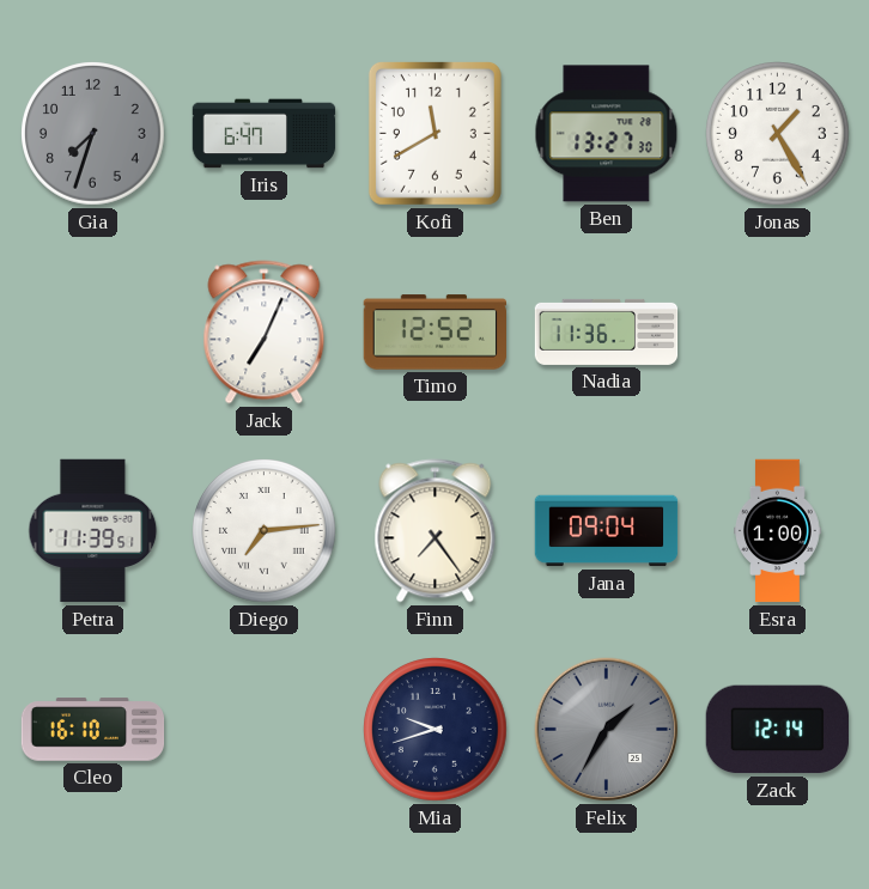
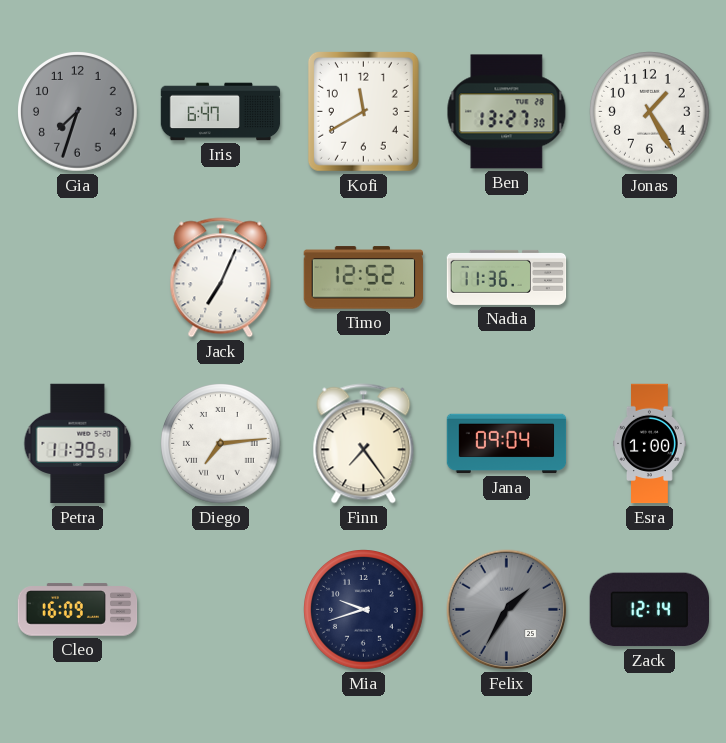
Cleo: 16:10 -> 16:09 (78, 610)
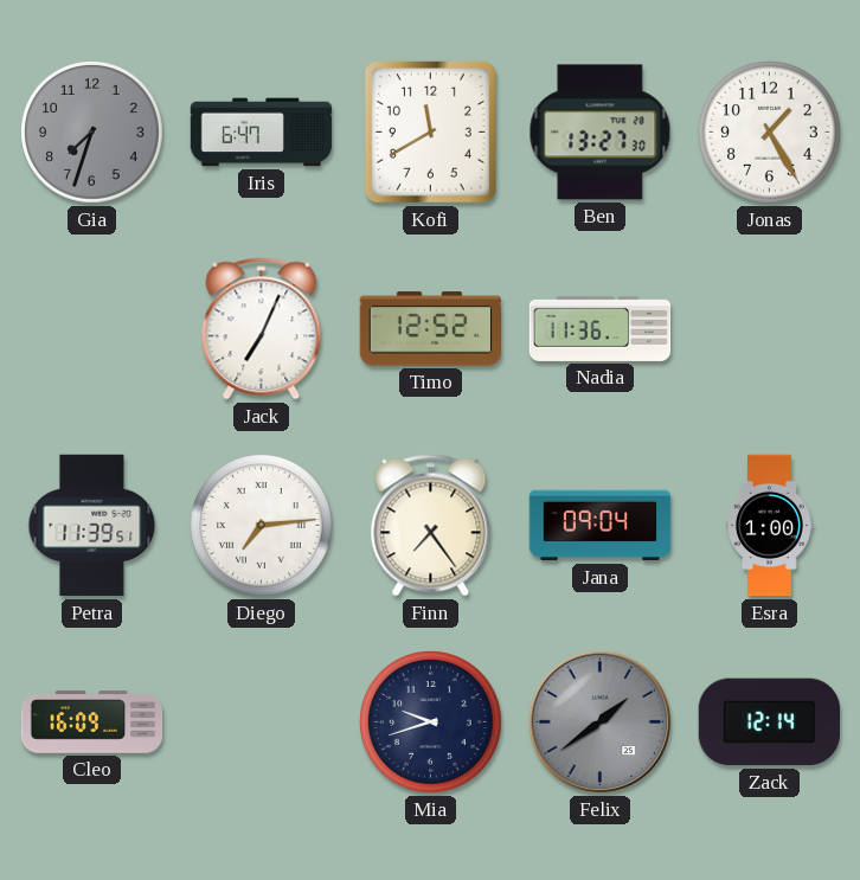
Felix: 1:35 -> 1:39 (601, 722)
